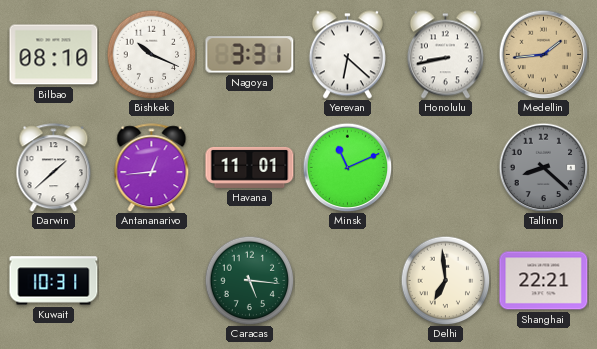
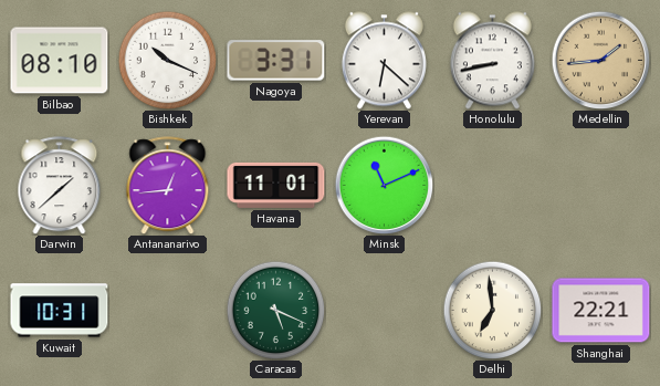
Tallinn: 8:22 -> none (543, 167)
Caracas: 5:16 -> 5:19 (275, 310)
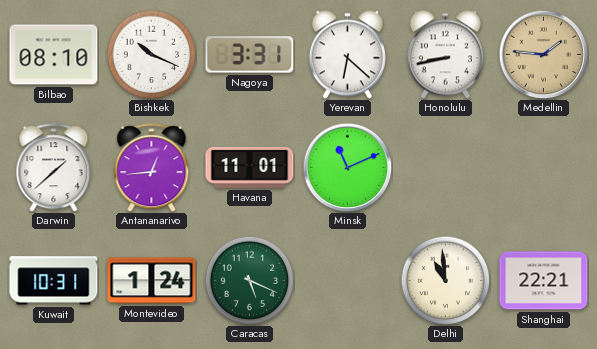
Medellin: 1:44 -> 1:46 (543, 54)
Montevideo: none -> 1:24 (152, 281)
Delhi: 6:59 -> 10:59 (445, 280)
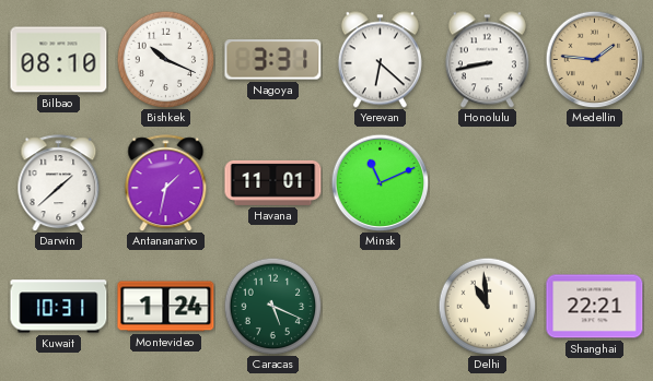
Antananarivo: 12:44 -> 1:32 (166, 183)
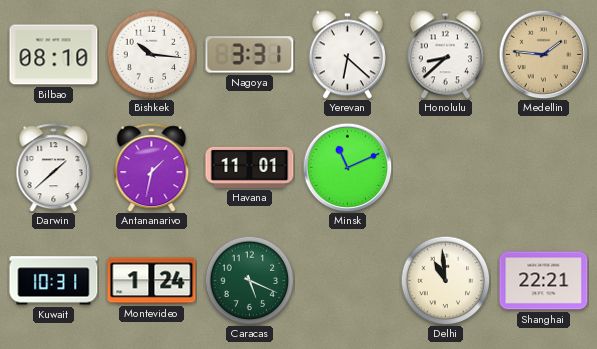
Bishkek: 10:19 -> 10:16 (151, 54)
Honolulu: 8:43 -> 8:38 (445, 55)
